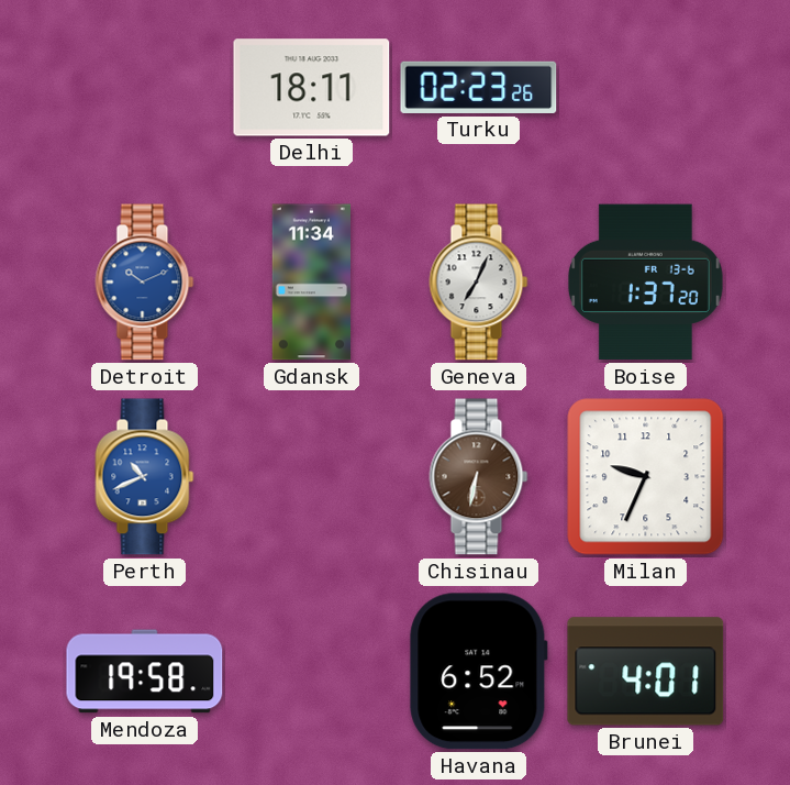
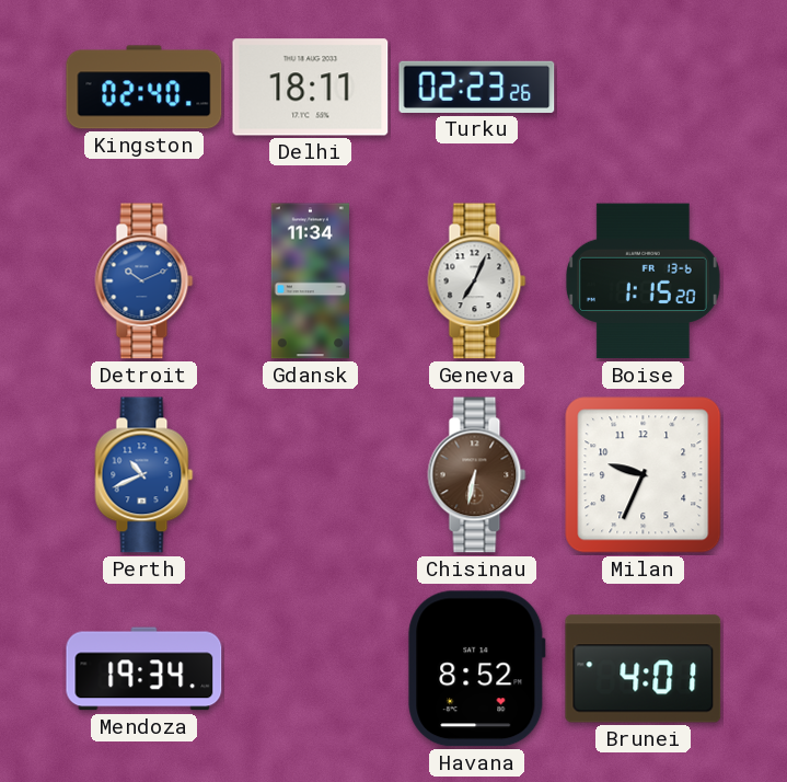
Kingston: none -> 02:40 (144, 88)
Boise: 1:37 -> 1:15 (643, 281)
Mendoza: 19:58 -> 19:34 (144, 669)
Havana: 6:52 -> 8:52 (477, 669)
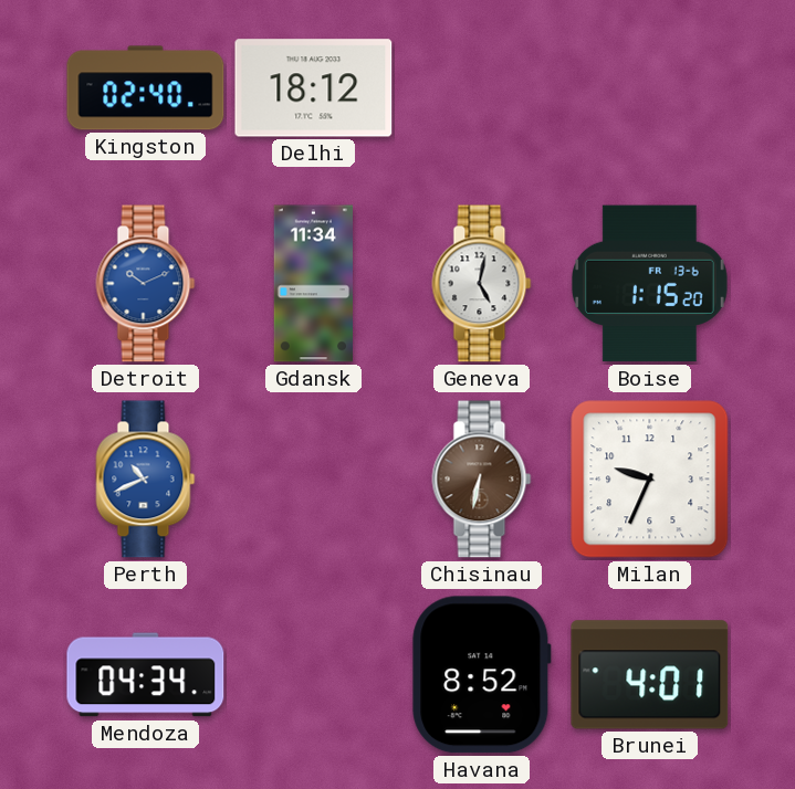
Delhi: 18:11 -> 18:12 (314, 88)
Turku: 02:23 -> none (477, 87)
Geneva: 7:04 -> 5:02 (482, 284)
Mendoza: 19:34 -> 04:34 (146, 675)
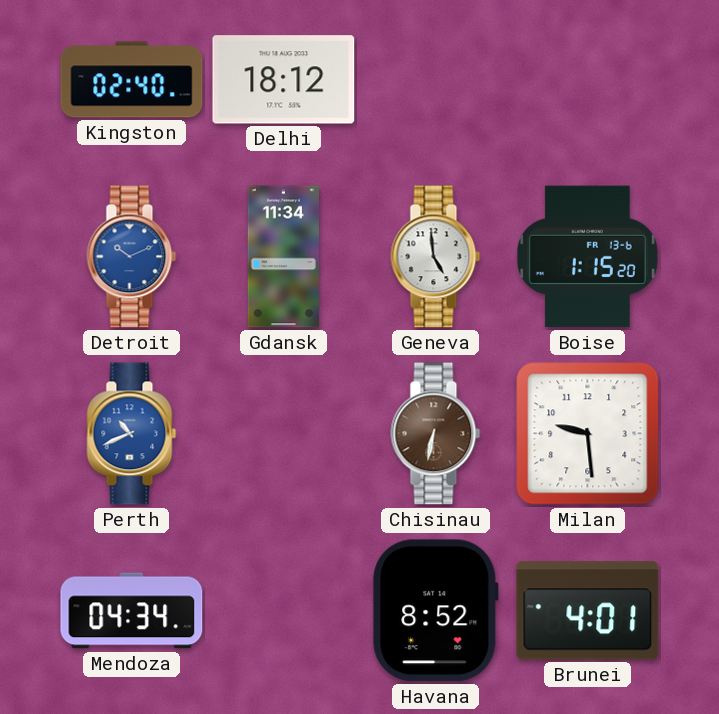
Geneva: 5:02 -> 4:59 (436, 257)
Milan: 9:34 -> 9:29 (588, 434)
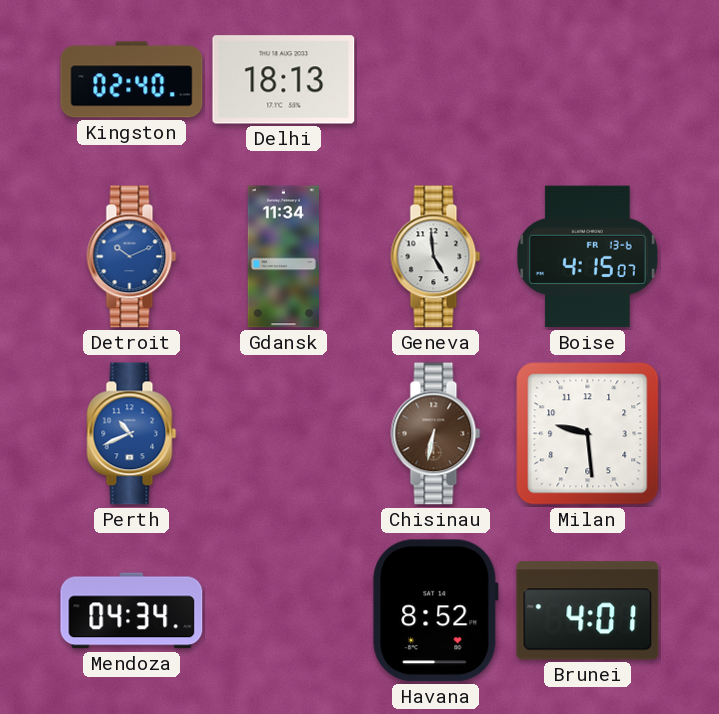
Delhi: 18:12 -> 18:13 (284, 80)
Boise: 1:15 -> 4:15 (587, 257)
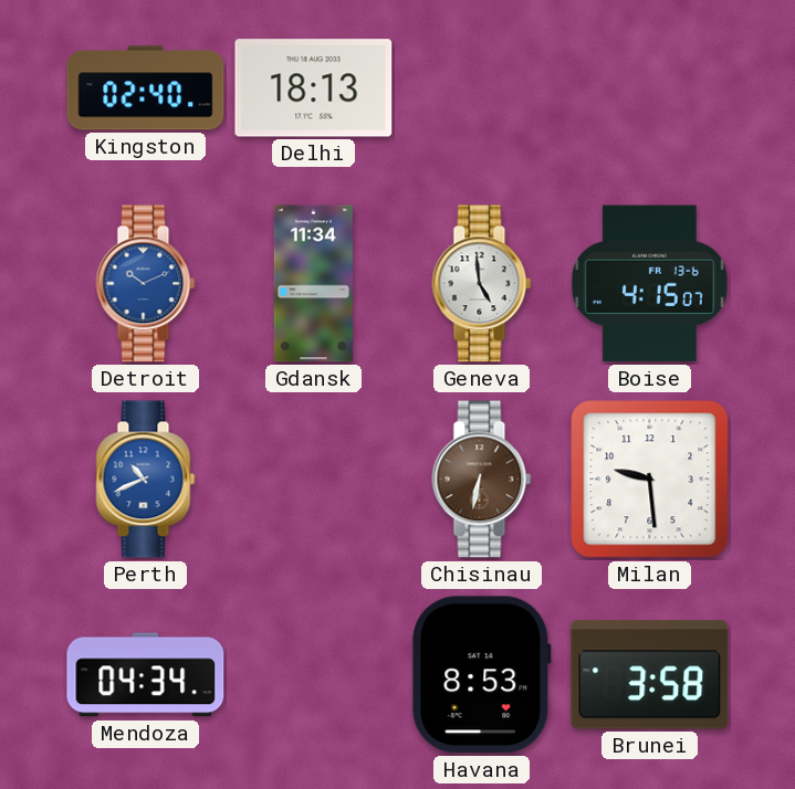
Havana: 8:52 -> 8:53 (482, 675)
Brunei: 4:01 -> 3:58 (650, 675)
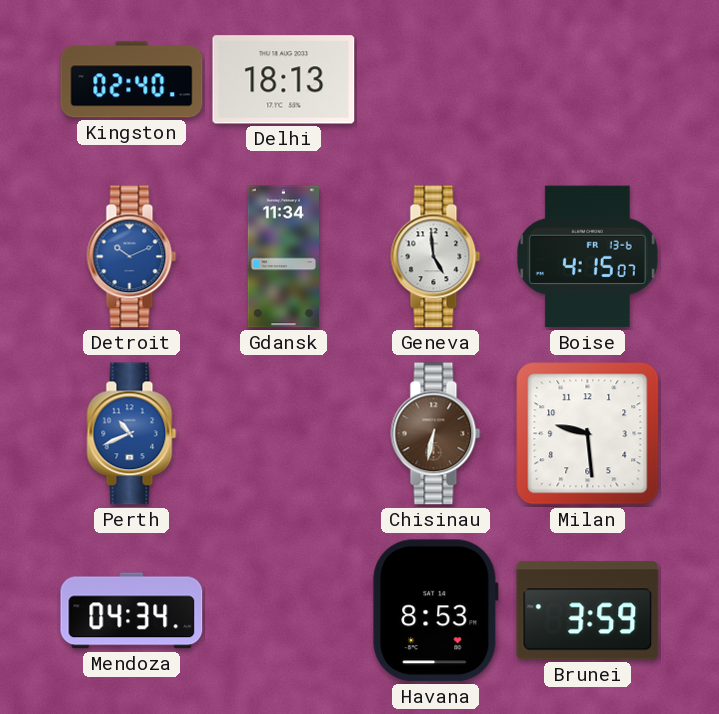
Brunei: 3:58 -> 3:59 (588, 611)
